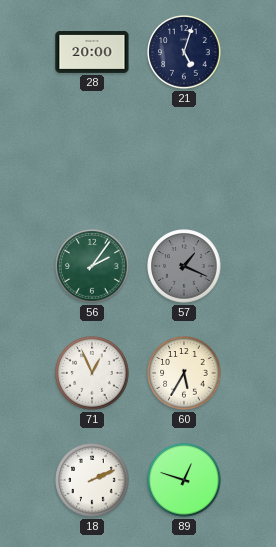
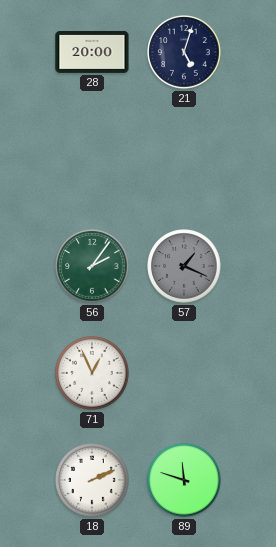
60: 5:35 -> none (184, 373)
89: 12:48 -> 11:48 (184, 480)
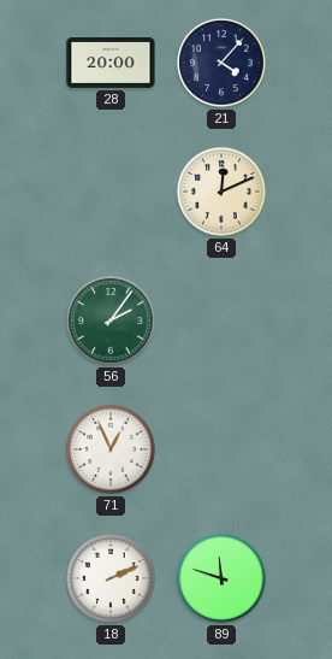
21: 5:03 -> 4:07 (221, 63)
64: none -> 12:11 (221, 192)
57: 1:19 -> none (184, 266)
